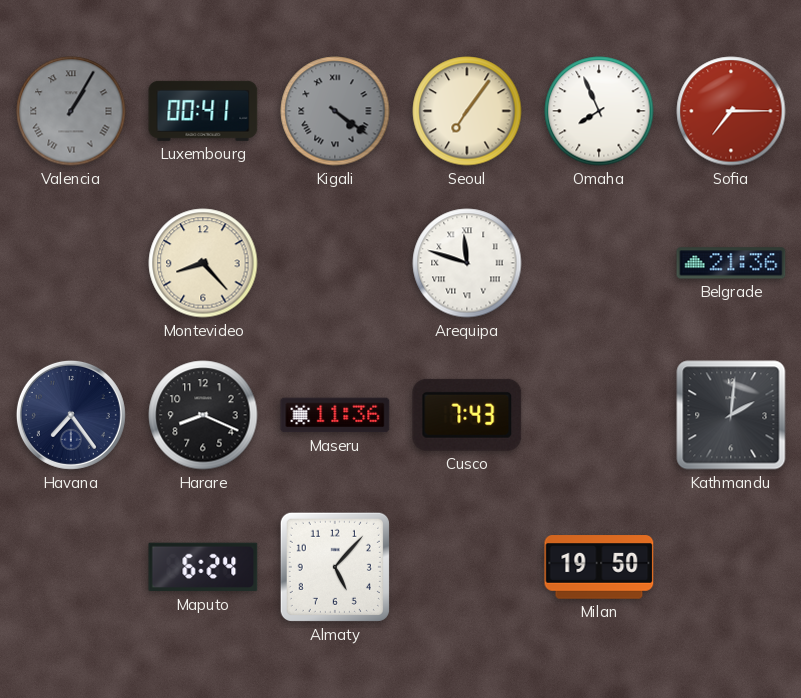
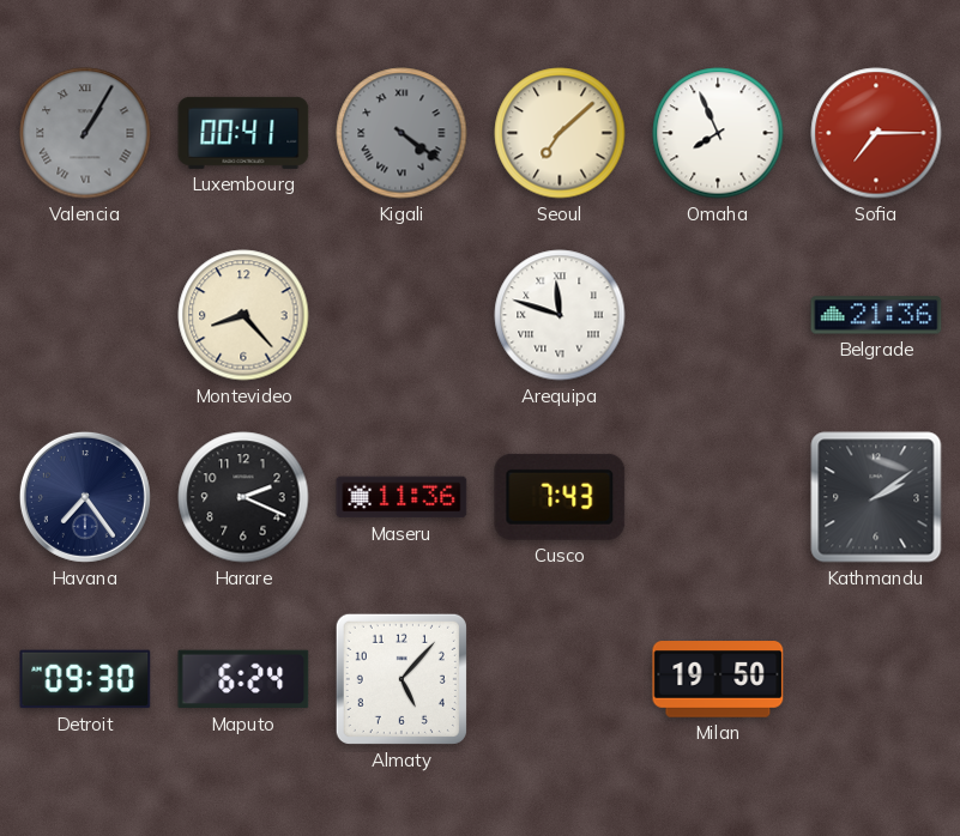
Seoul: 7:06 -> 7:08 (560, 133)
Harare: 8:19 -> 2:19 (243, 497)
Kathmandu: 2:01 -> 2:09 (876, 497)
Detroit: none -> 09:30 (85, 679)
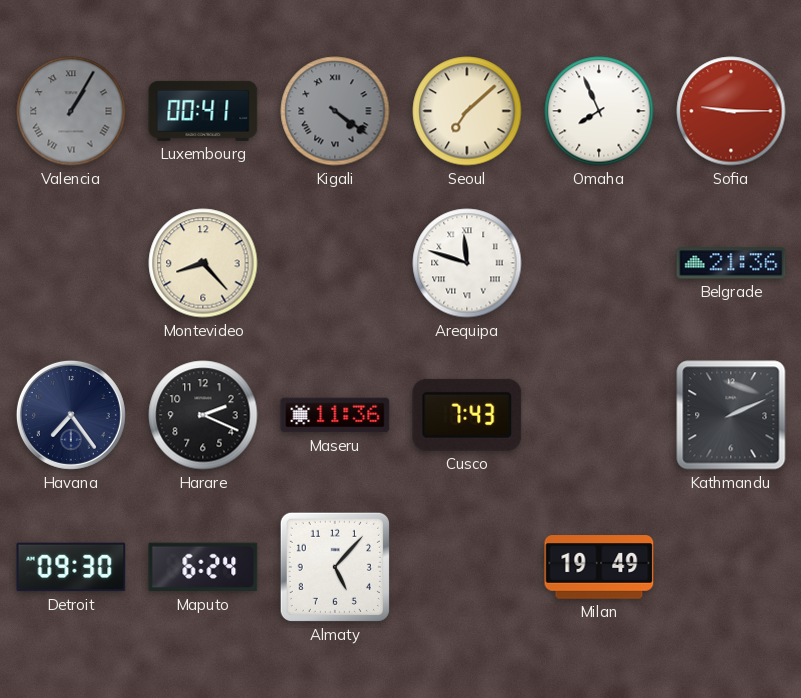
Sofia: 7:15 -> 9:15 (731, 111)
Kathmandu: 2:09 -> 2:11 (731, 415)
Milan: 19:50 -> 19:49 (599, 567)
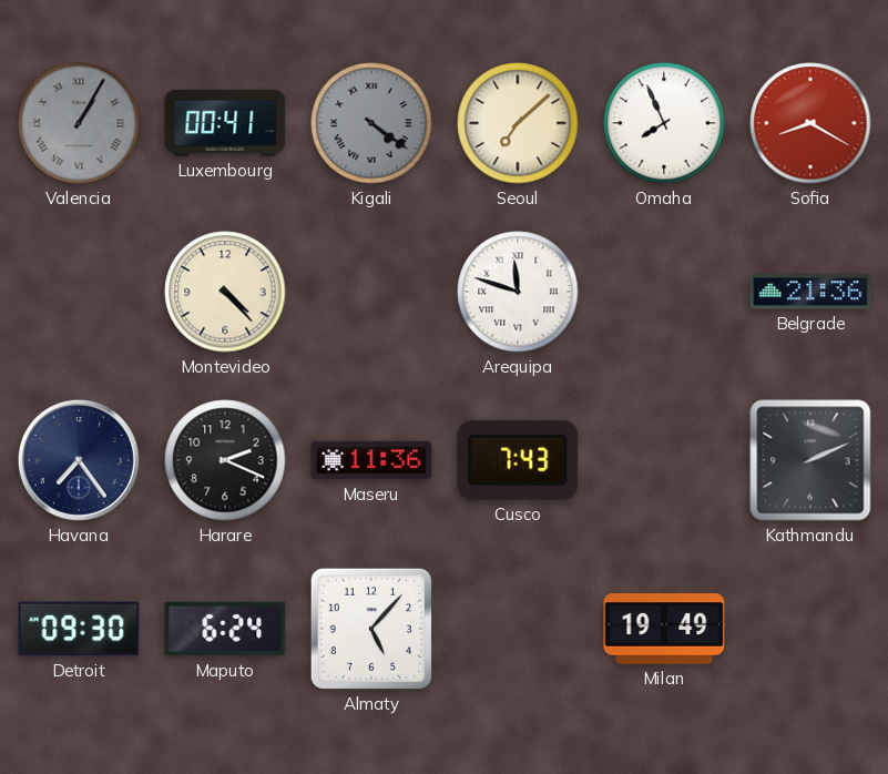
Sofia: 9:15 -> 8:20 (810, 123)
Montevideo: 8:23 -> 4:23 (225, 292)
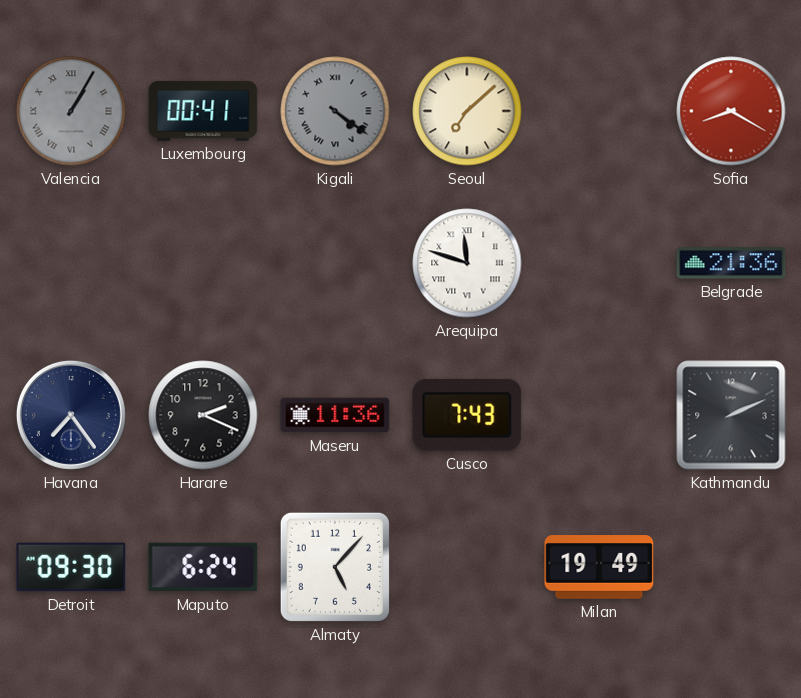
Omaha: 7:56 -> none (664, 123)
Montevideo: 4:23 -> none (225, 292)
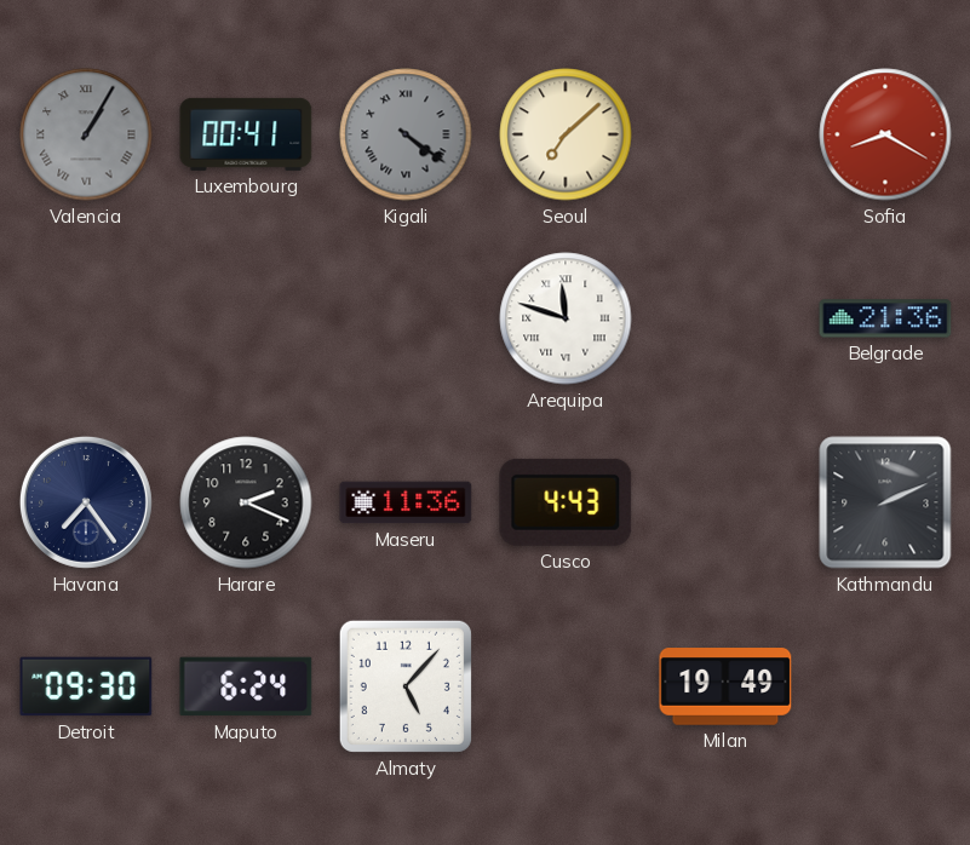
Cusco: 7:43 -> 4:43 (566, 502)
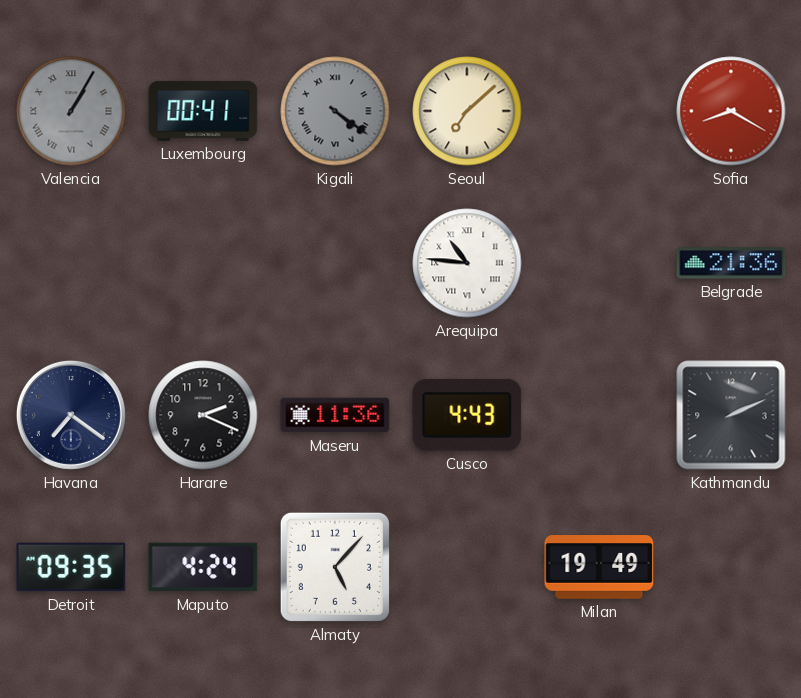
Arequipa: 11:48 -> 10:46 (467, 263)
Havana: 7:24 -> 7:21 (71, 415)
Detroit: 09:30 -> 09:35 (71, 567)
Maputo: 6:24 -> 4:24 (203, 567)
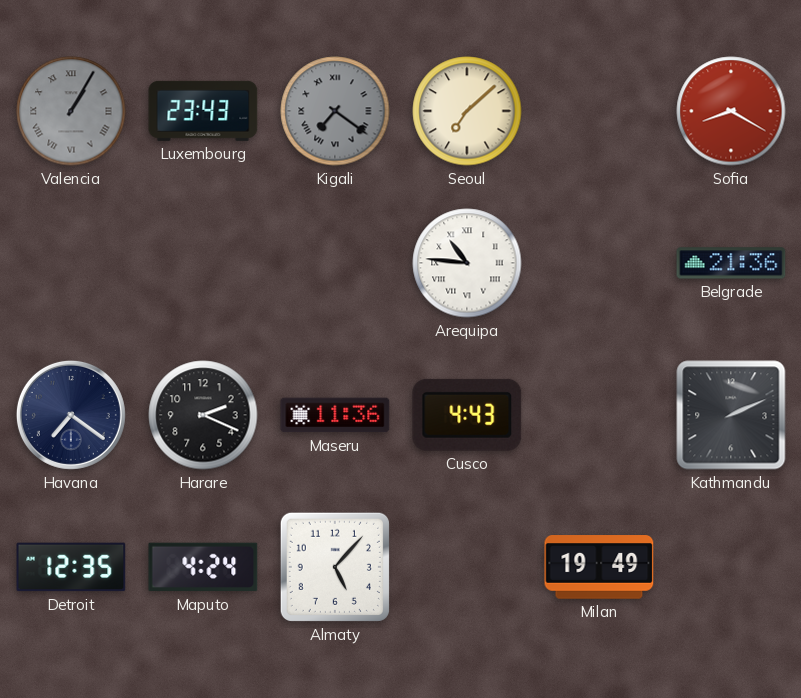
Luxembourg: 00:41 -> 23:43 (203, 111)
Kigali: 4:21 -> 7:21 (335, 111)
Detroit: 09:35 -> 12:35 (71, 567)
